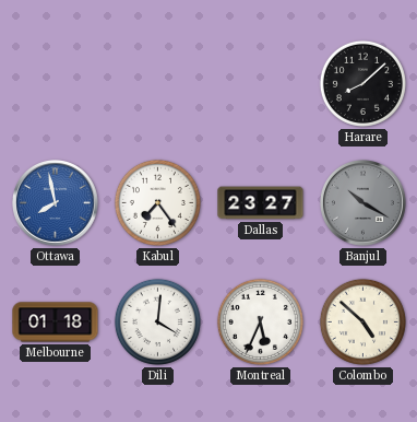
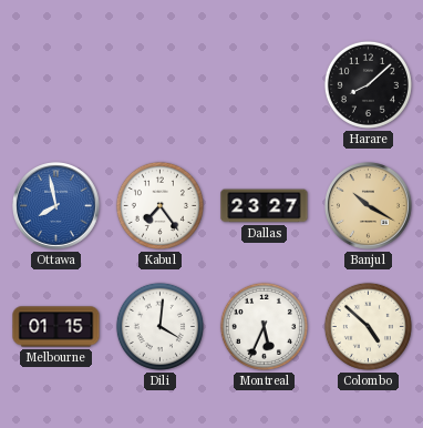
Banjul dial: grey -> champagne (369, 206)
Melbourne: 01:18 -> 01:15 (56, 327)
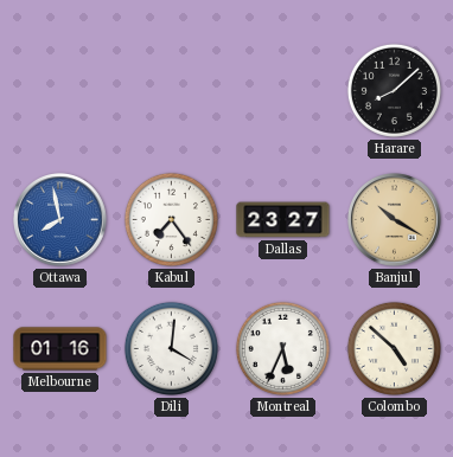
Melbourne: 01:15 -> 01:16 (60, 349)
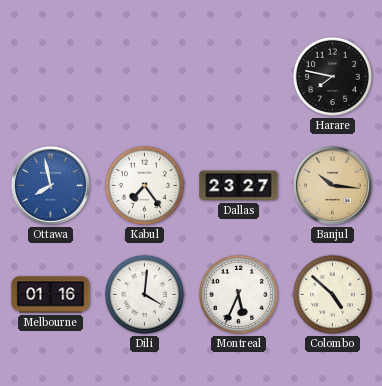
Harare: 8:08 -> 7:47 (332, 76)
Banjul: 10:20 -> 10:16 (333, 186)
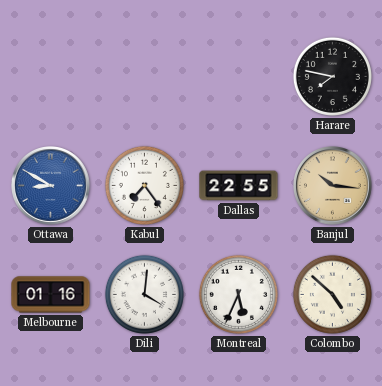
Ottawa: 7:58 -> 8:50 (51, 186)
Dallas: 23:27 -> 22:55 (239, 186)
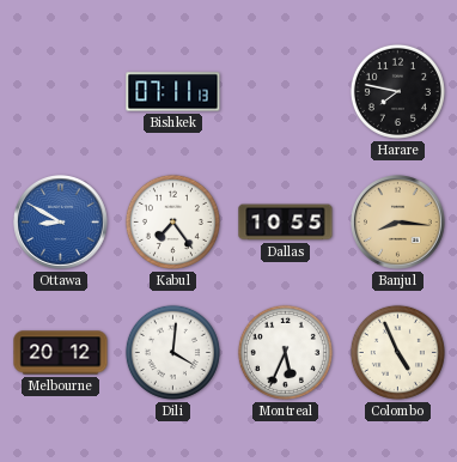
Bishkek: none -> 07:11 (173, 92)
Dallas: 22:55 -> 10:55 (286, 223)
Banjul: 10:16 -> 8:16 (398, 223)
Melbourne: 01:16 -> 20:12 (61, 353)
Colombo: 4:52 -> 4:56 (397, 352)
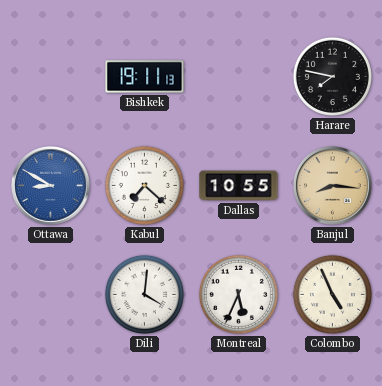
Bishkek: 07:11 -> 19:11 (145, 77)
Kabul: 7:24 -> 7:22 (144, 185)
Melbourne: 20:12 -> none (61, 353)
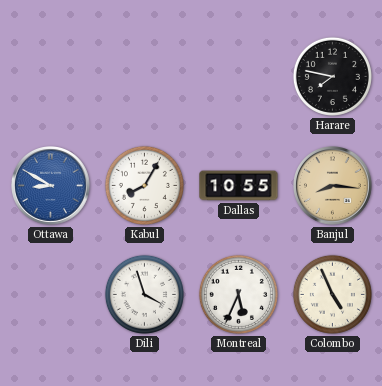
Bishkek: 19:11 -> none (145, 77)
Kabul: 7:22 -> 8:05 (144, 185)
Dili: 4:01 -> 3:57 (144, 294)
